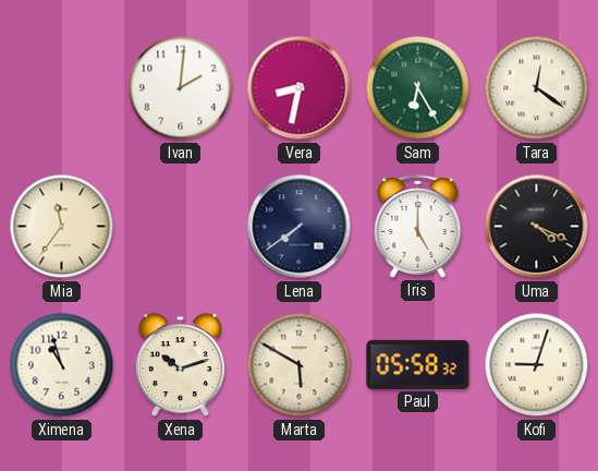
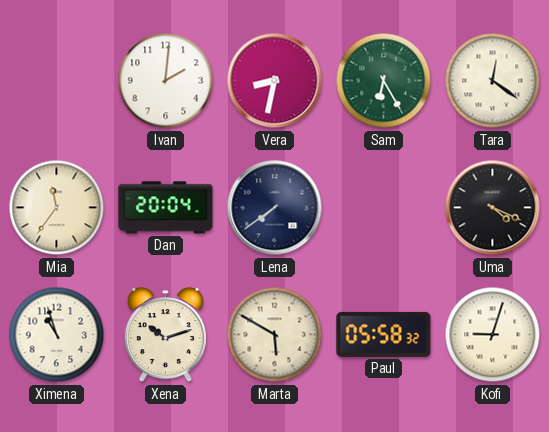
Dan: none -> 20:04 (166, 208)
Iris: 5:00 -> none (418, 227)
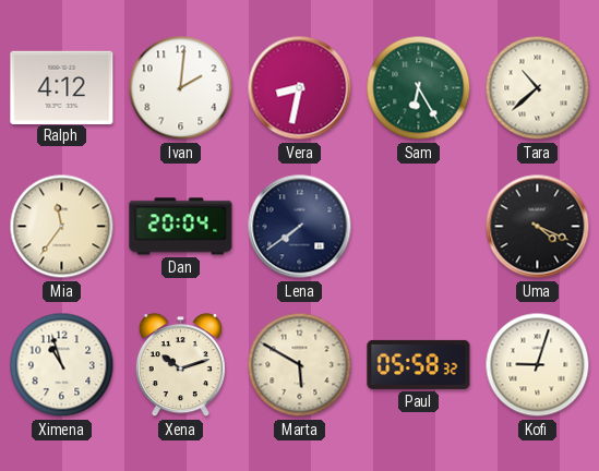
Ralph: none -> 4:12 (62, 87)
Tara: 12:21 -> 10:38 (538, 88)
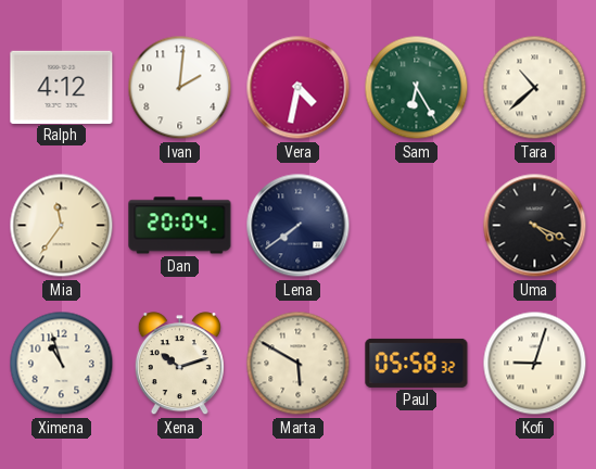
Vera: 8:32 -> 4:32 (299, 88)
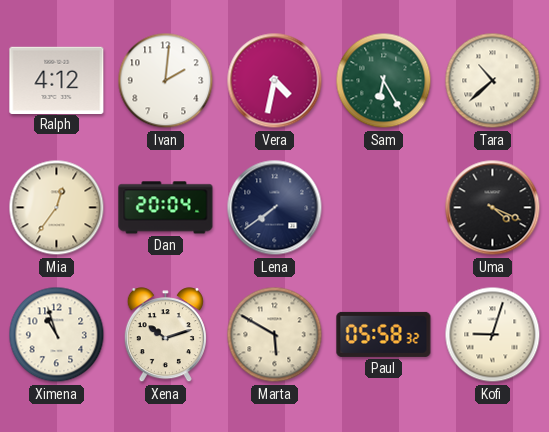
Mia: 11:36 -> 12:36 (57, 208)
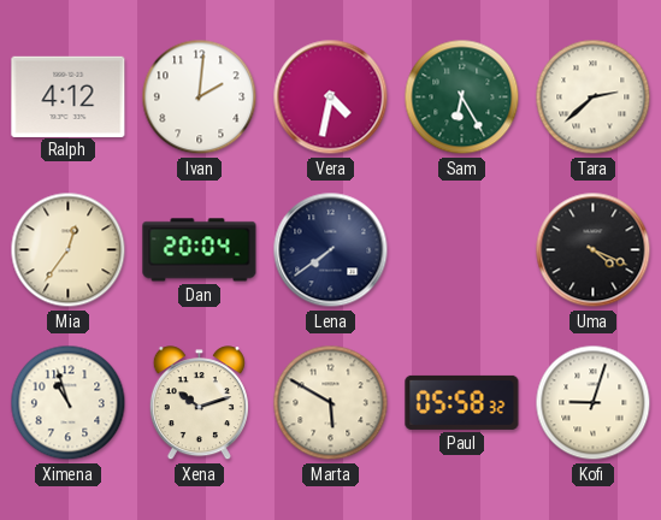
Tara: 10:38 -> 2:38 (594, 97)
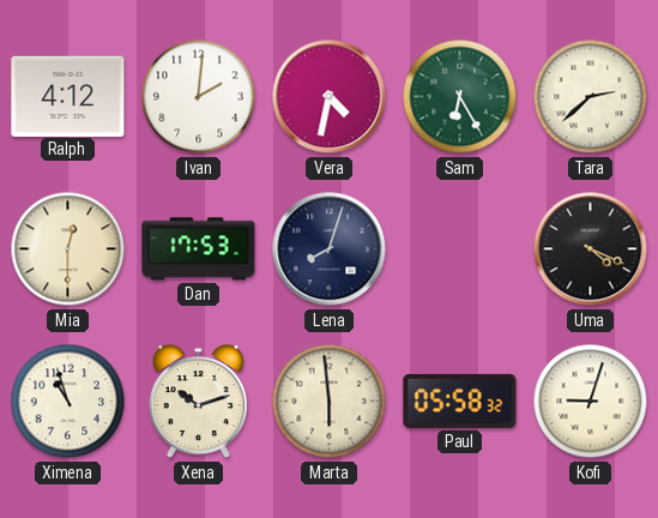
Mia: 12:36 -> 12:30 (68, 249)
Dan: 20:04 -> 17:53 (199, 249)
Lena: 7:39 -> 8:03 (330, 249)
Marta: 5:50 -> 5:59 (330, 402)
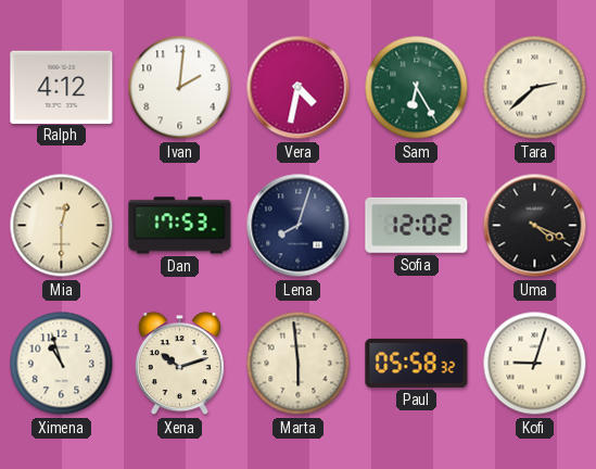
Sofia: none -> 12:02 (417, 225)
